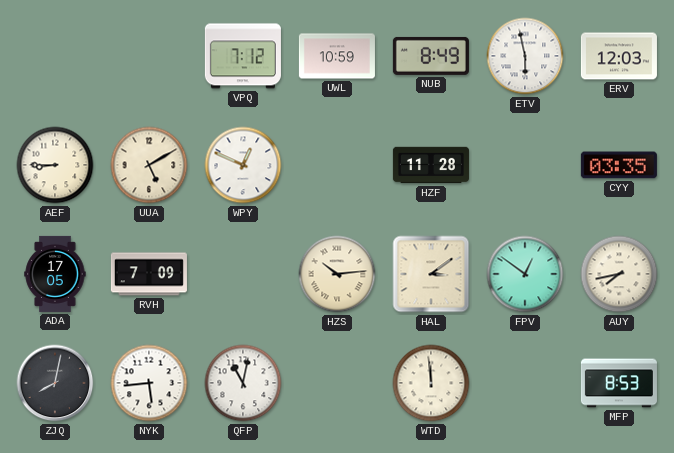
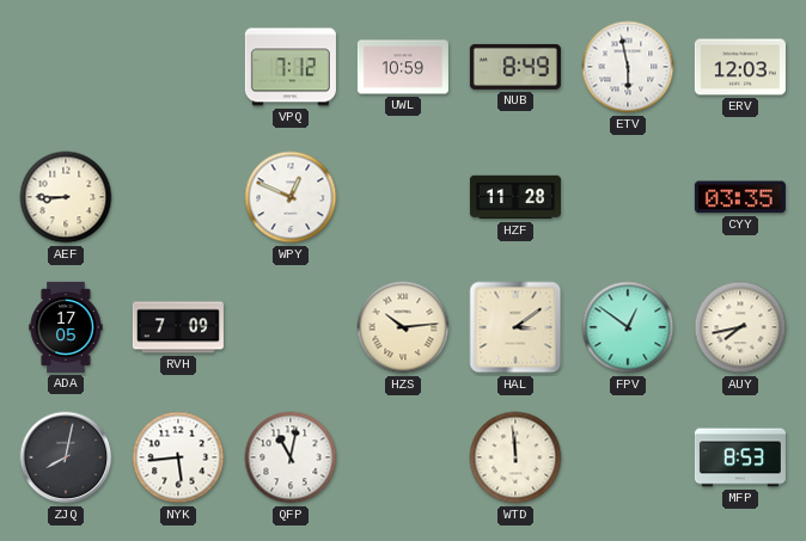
UUA: 5:10 -> none (149, 165)
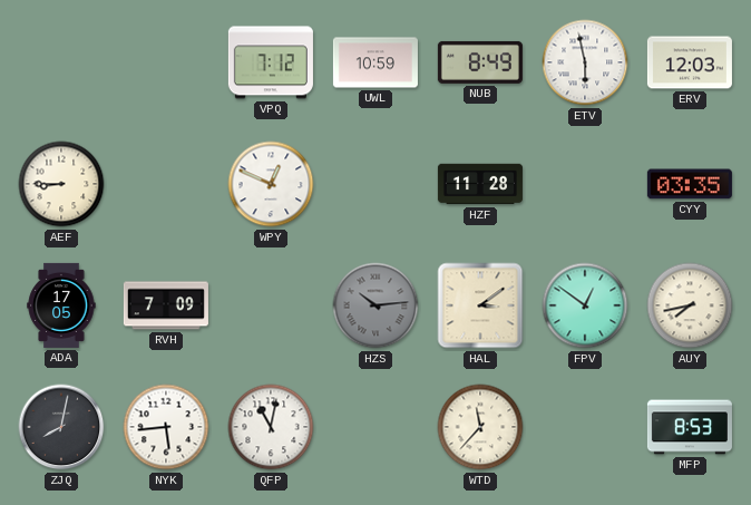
HZS dial: cream -> grey (375, 305)
WTD: 11:59 -> 11:37 (480, 427)
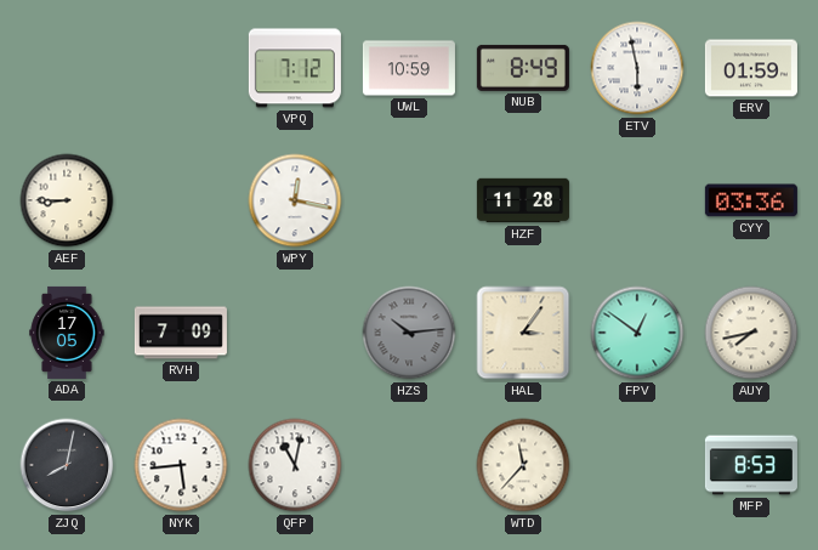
ERV: 12:03 -> 01:59 (751, 68)
WPY: 12:49 -> 12:17 (295, 200)
CYY: 03:35 -> 03:36 (751, 200)
HAL: 3:09 -> 3:06 (523, 333)
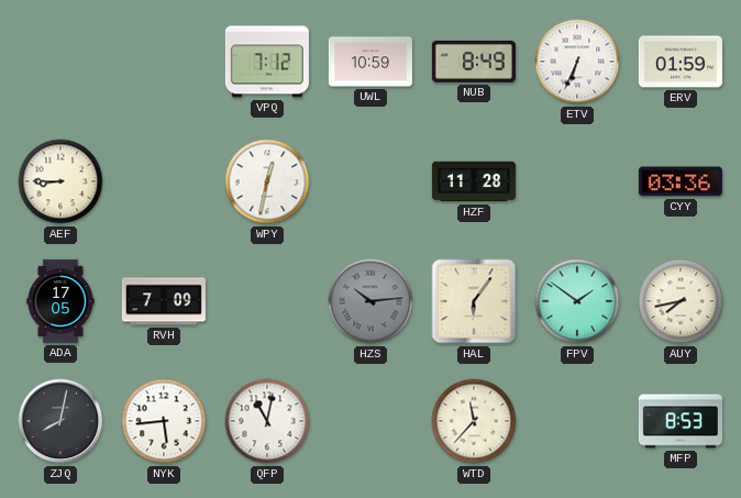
ETV: 5:58 -> 6:34 (577, 62)
WPY: 12:17 -> 12:32 (267, 181)
HAL: 3:06 -> 6:06 (474, 301)
FPV: 12:51 -> 1:51 (577, 301)
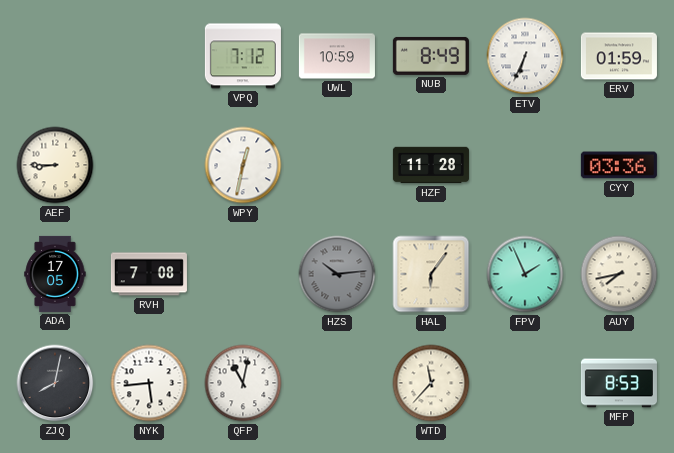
RVH: 7:09 -> 7:08 (149, 274)
FPV: 1:51 -> 1:56 (525, 274)
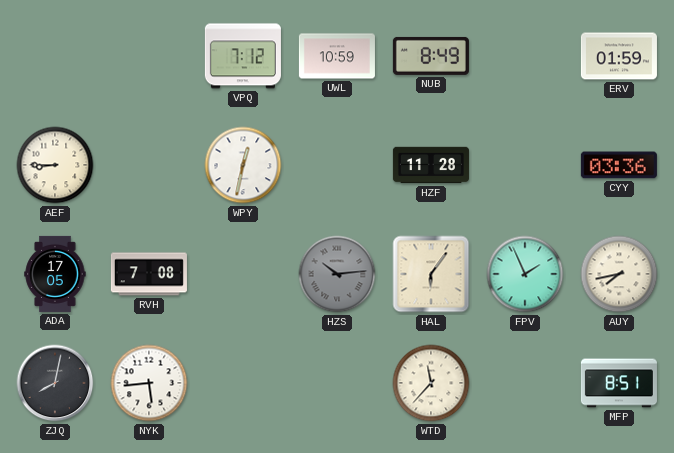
ETV: 6:34 -> none (525, 56)
QFP: 11:02 -> none (243, 383)
MFP: 8:53 -> 8:51 (619, 383)
